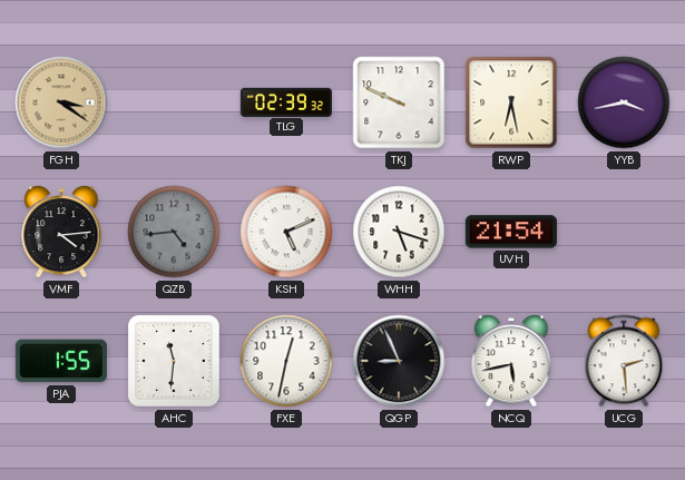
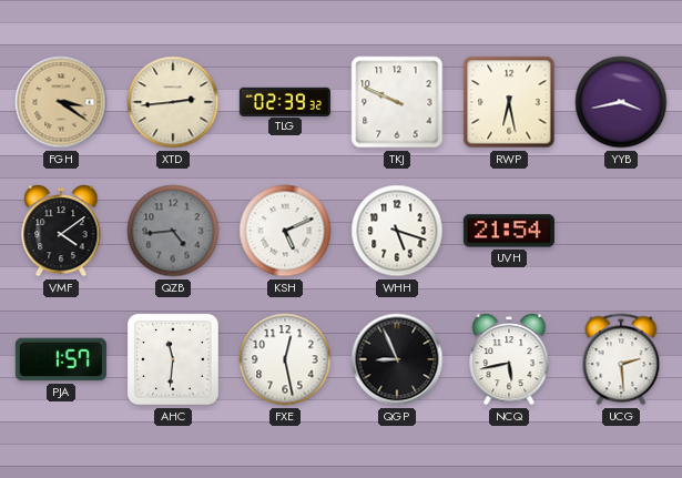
XTD: none -> 2:44 (173, 102)
VMF: 4:14 -> 4:09 (61, 231)
PJA: 1:55 -> 1:57 (61, 359)
FXE: 12:32 -> 12:28 (285, 359)
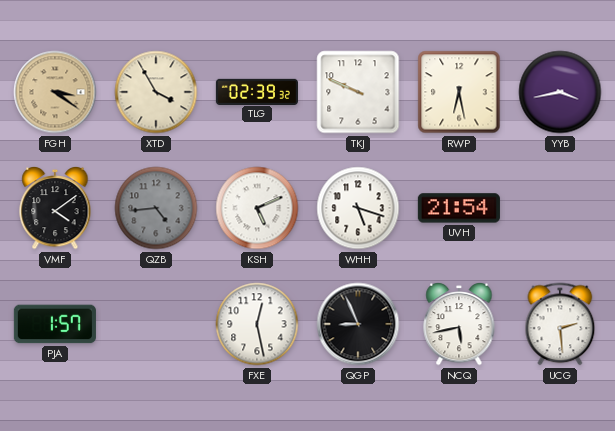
XTD: 2:44 -> 3:55 (156, 92)
AHC: 11:31 -> none (174, 360)
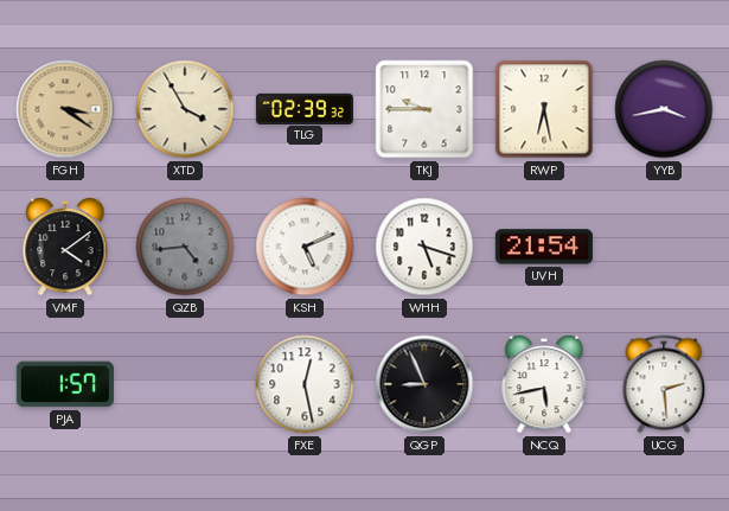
TKJ: 9:49 -> 9:45 (424, 109)
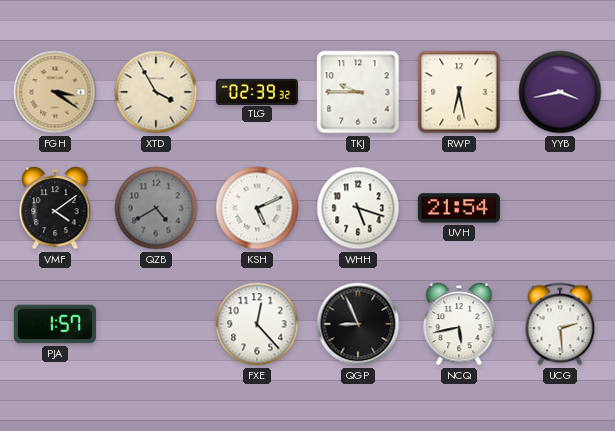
QZB: 4:44 -> 4:40 (156, 208)
FXE: 12:28 -> 12:23 (257, 324)
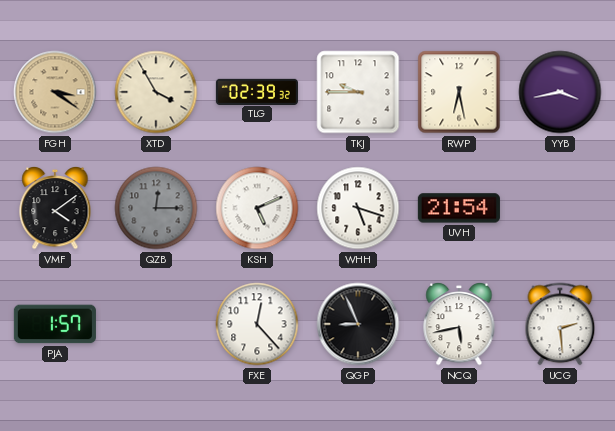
QZB: 4:40 -> 12:15 (156, 208)
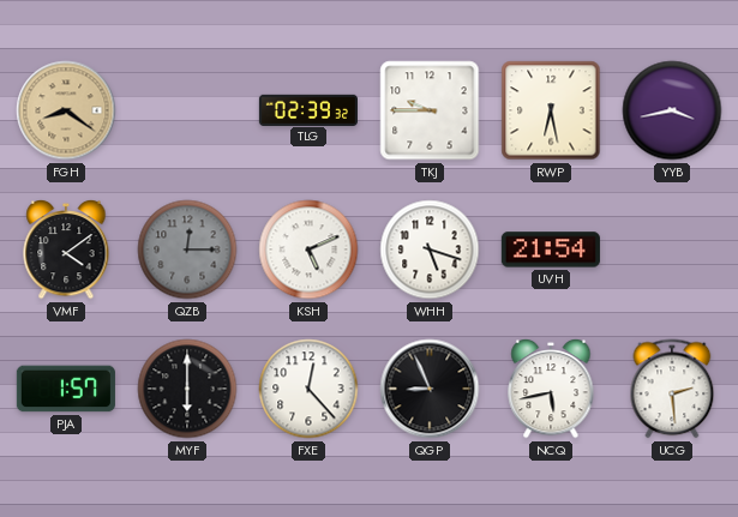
FGH: 3:21 -> 8:21 (66, 110)
XTD: 3:55 -> none (156, 92)
MYF: none -> 6:00 (187, 389)
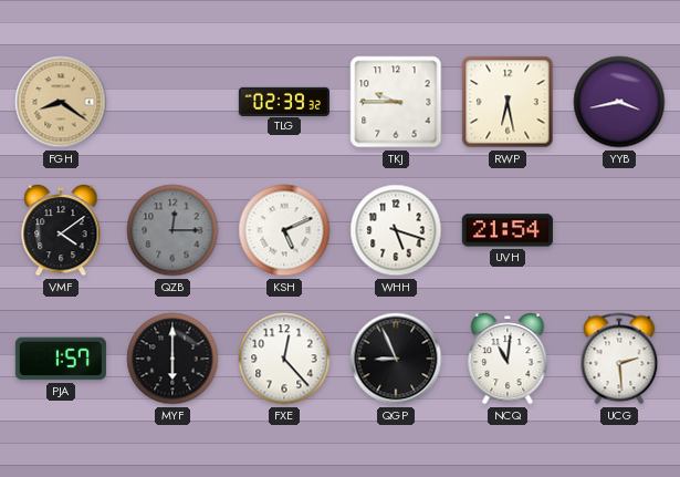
NCQ: 5:43 -> 11:01 (508, 359)
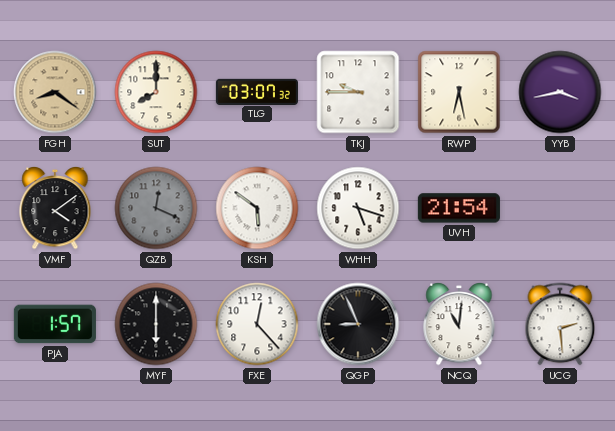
SUT: none -> 8:00 (156, 92)
TLG: 02:39 -> 03:07 (257, 91)
QZB: 12:15 -> 12:19 (156, 208)
KSH: 5:11 -> 5:51 (257, 208)
